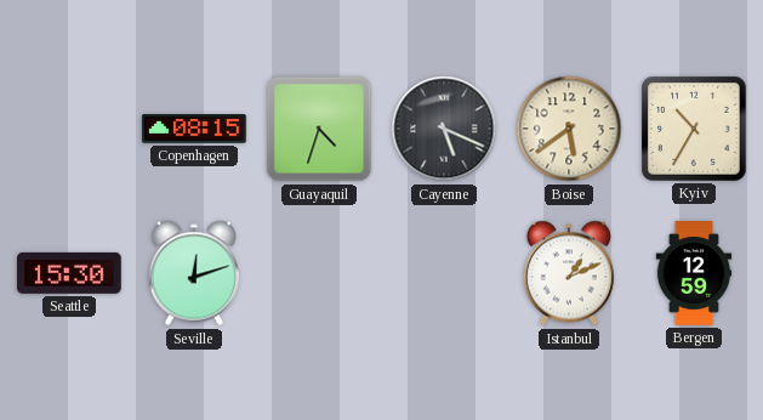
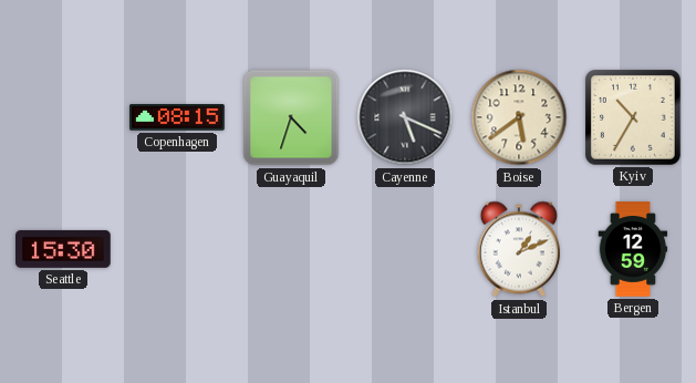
Seville: 12:12 -> none (194, 273)
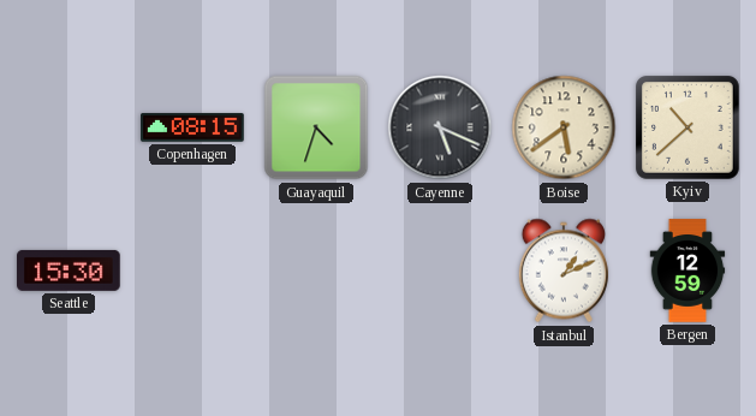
Kyiv: 10:35 -> 10:38 (689, 129)
